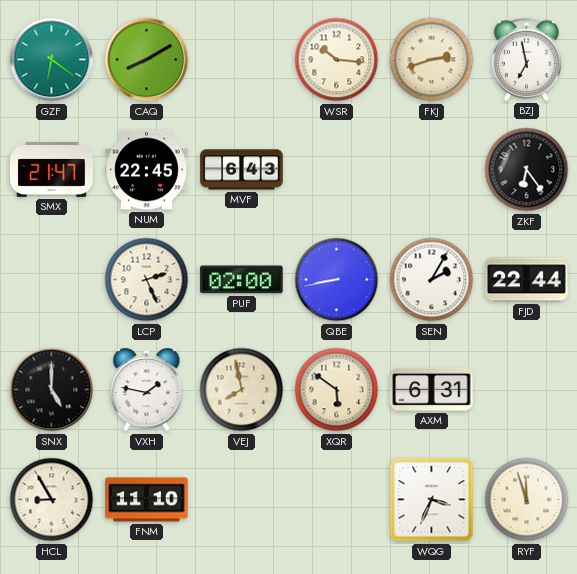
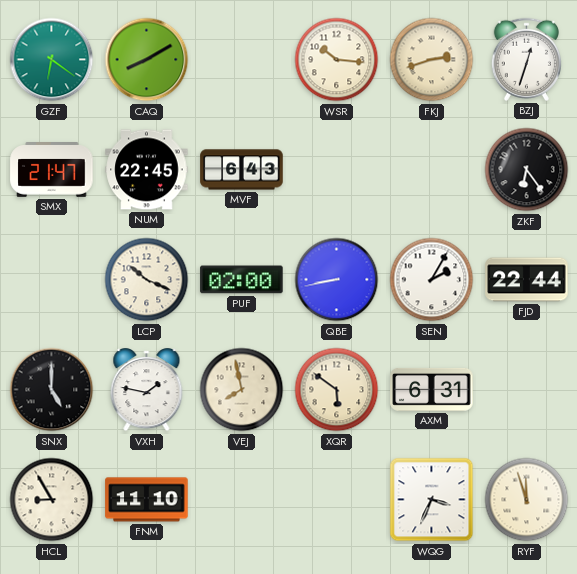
BZJ: 6:58 -> 12:33 (526, 59)
LCP: 2:26 -> 10:19 (147, 280)
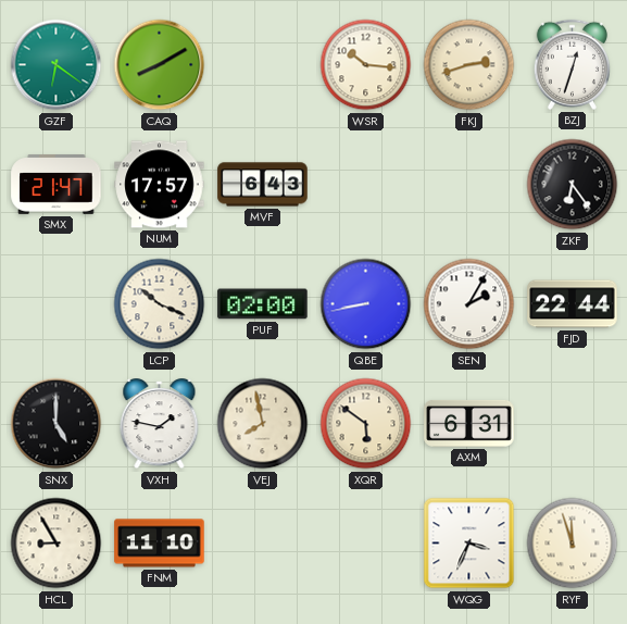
NUM: 22:45 -> 17:57 (160, 185)
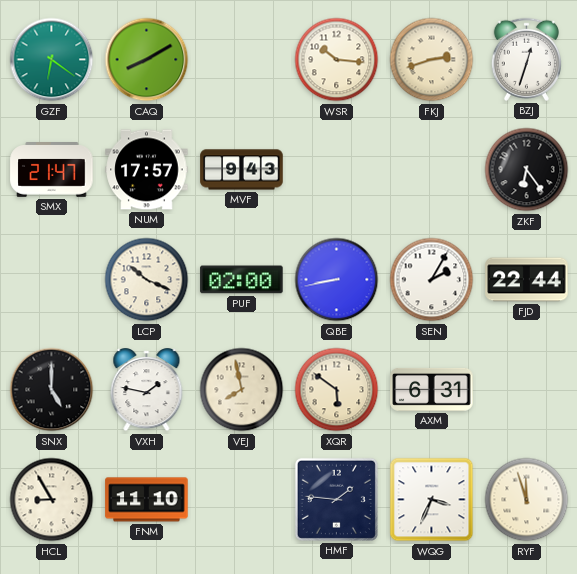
MVF: 6:43 -> 9:43 (242, 170)
HMF: none -> 1:46 (336, 499)
